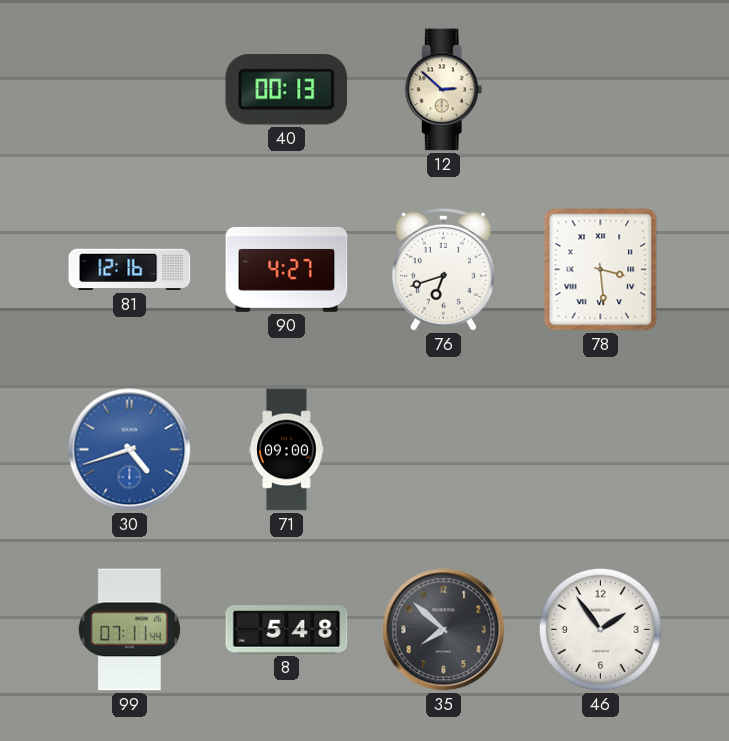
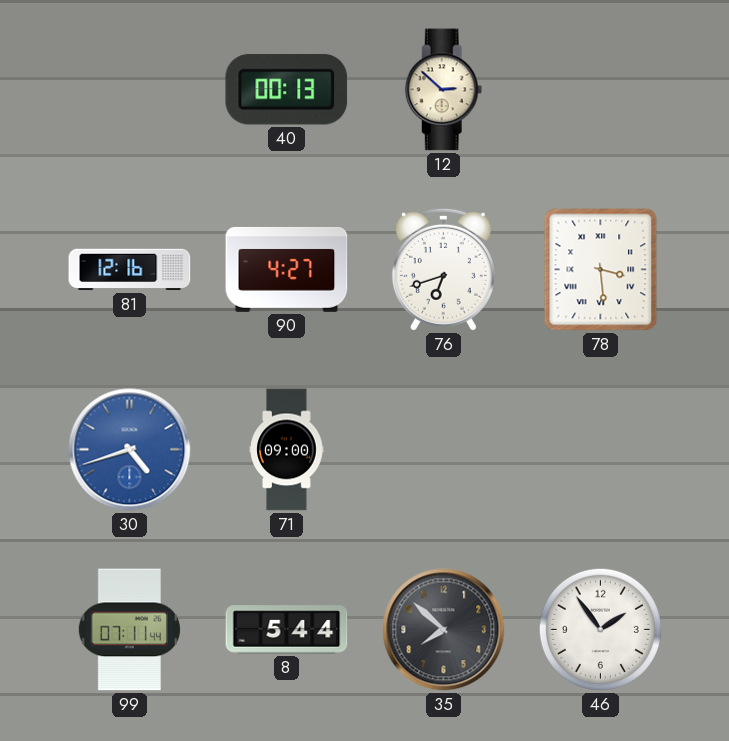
8: 5:48 -> 5:44 (287, 630)
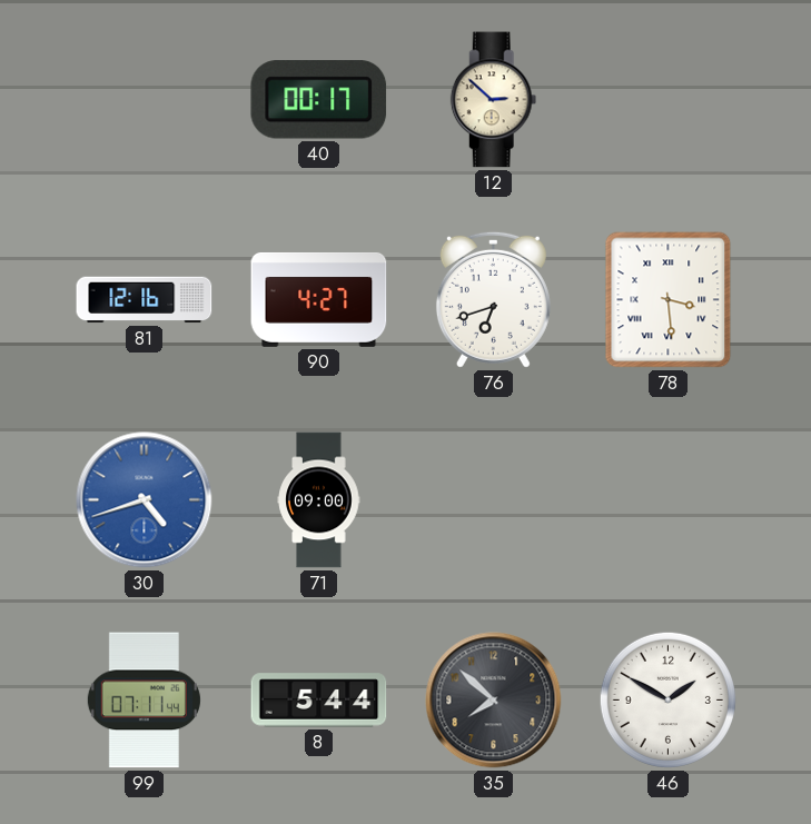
40: 00:13 -> 00:17 (319, 100)
46: 1:54 -> 1:50 (667, 699)
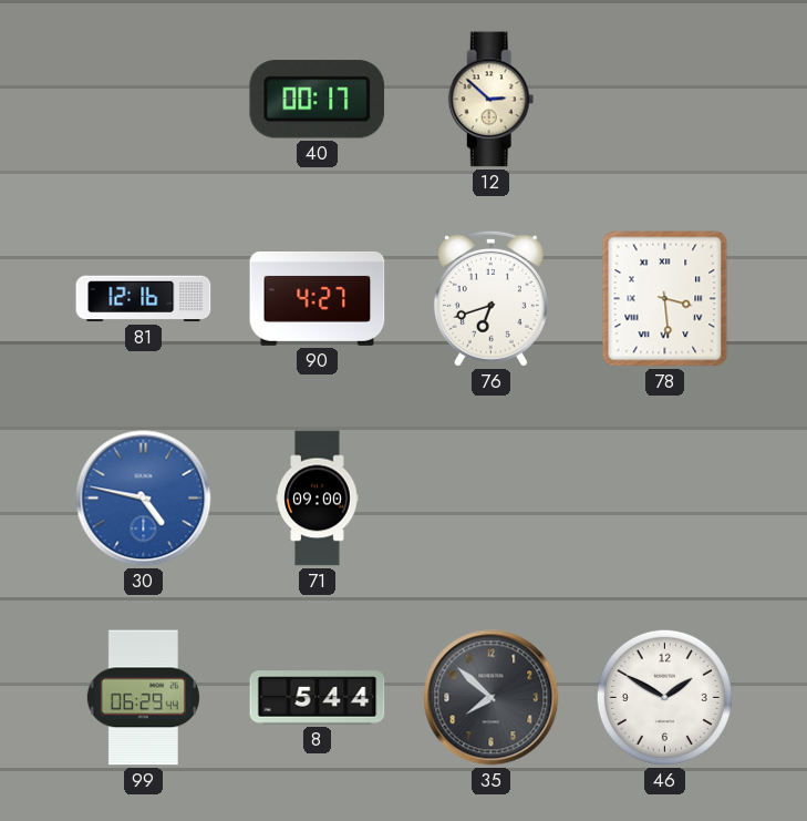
30: 4:42 -> 4:47 (144, 499)
99: 07:11 -> 06:29 (143, 698)
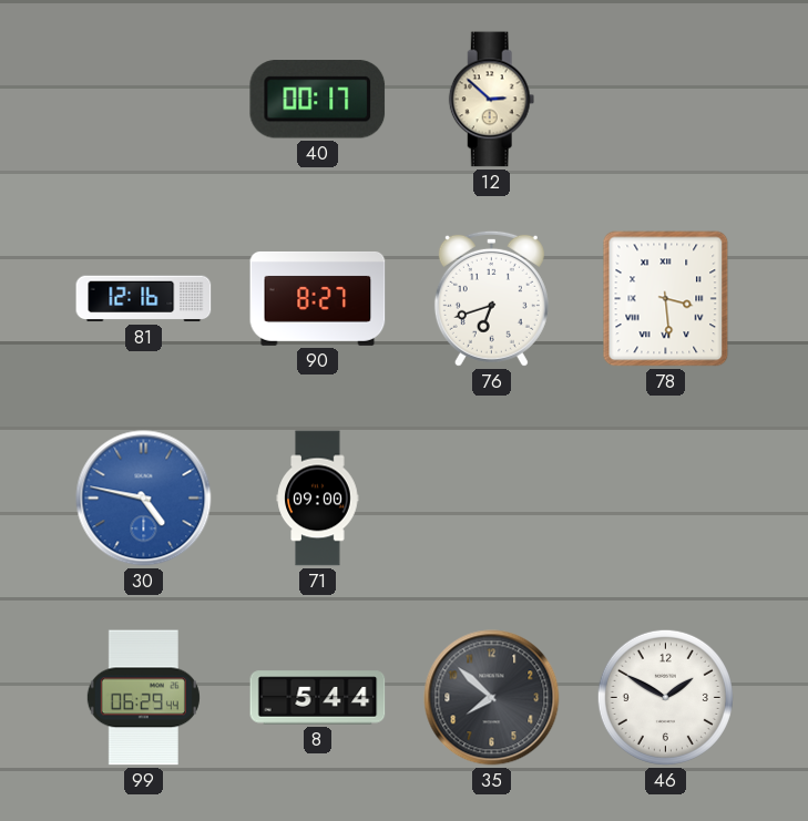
90: 4:27 -> 8:27 (318, 298)
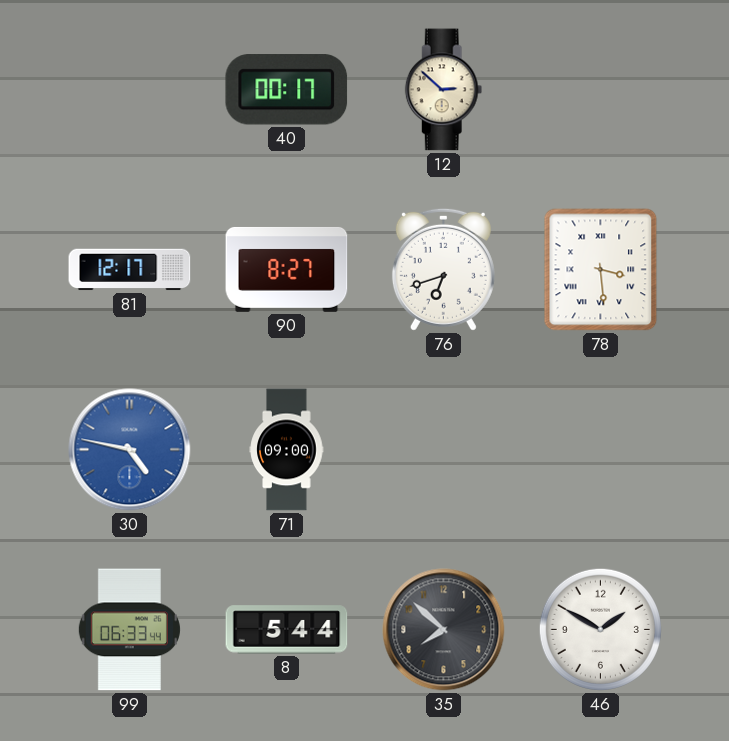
81: 12:16 -> 12:17 (130, 270)
99: 06:29 -> 06:33 (129, 630)
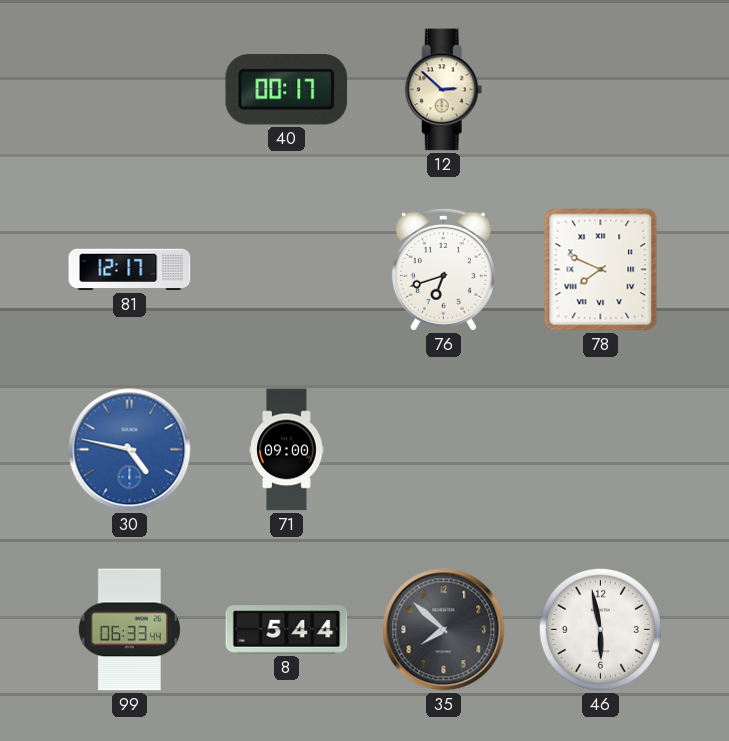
90: 8:27 -> none (287, 269)
78: 3:29 -> 7:49 (601, 270)
46: 1:50 -> 5:58 (600, 629)
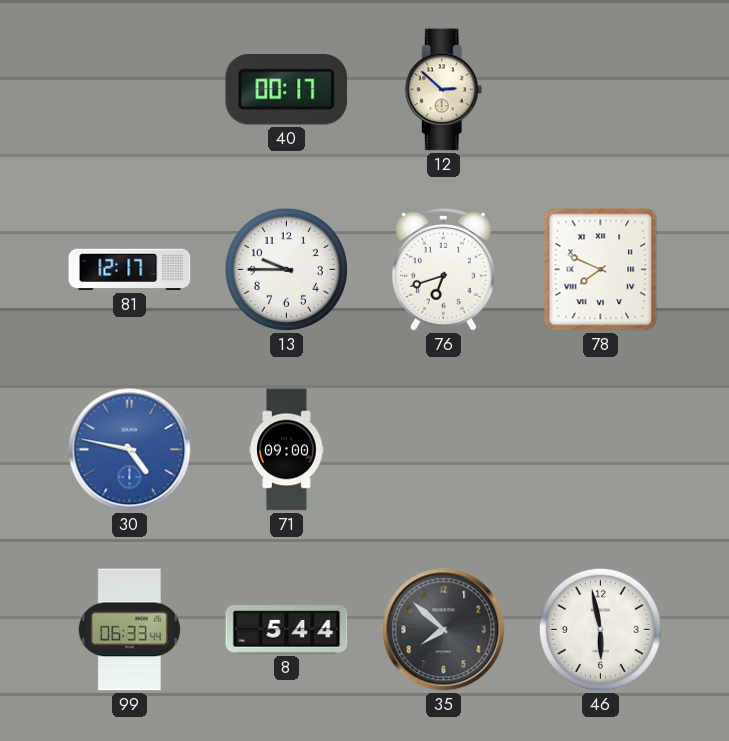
13: none -> 9:45 (286, 269)
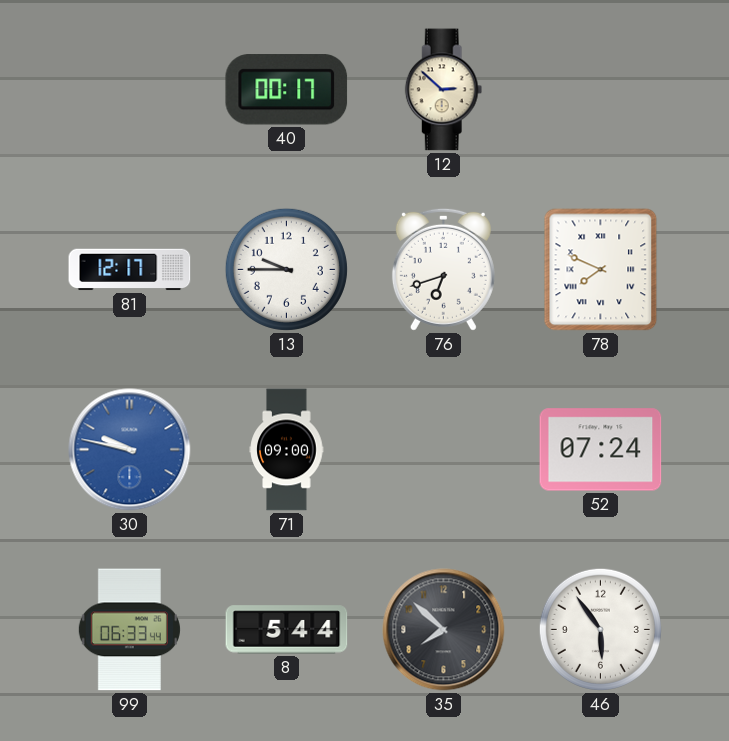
30: 4:47 -> 9:47 (130, 450)
52: none -> 07:24 (601, 450)
46: 5:58 -> 5:54 (600, 629)
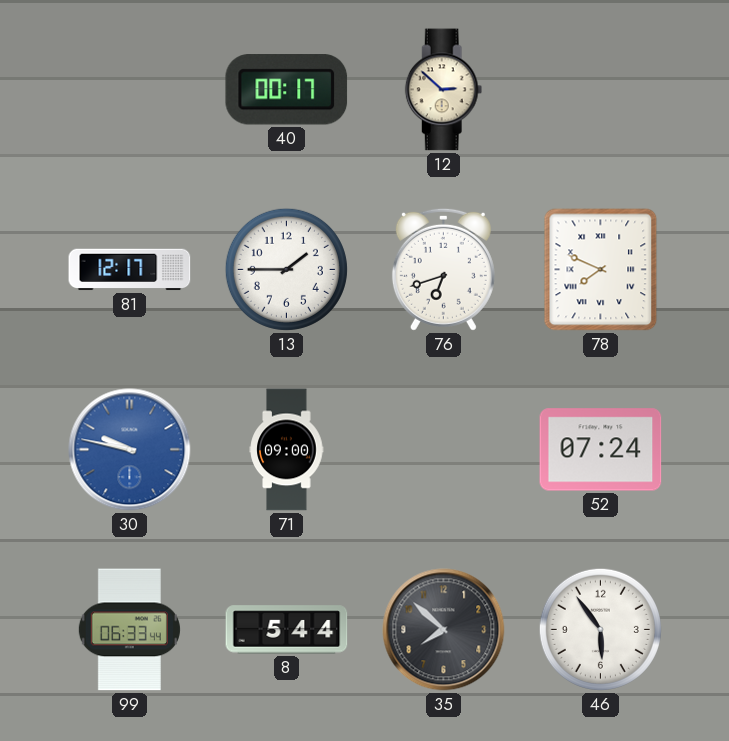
13: 9:45 -> 1:45 (286, 269)
